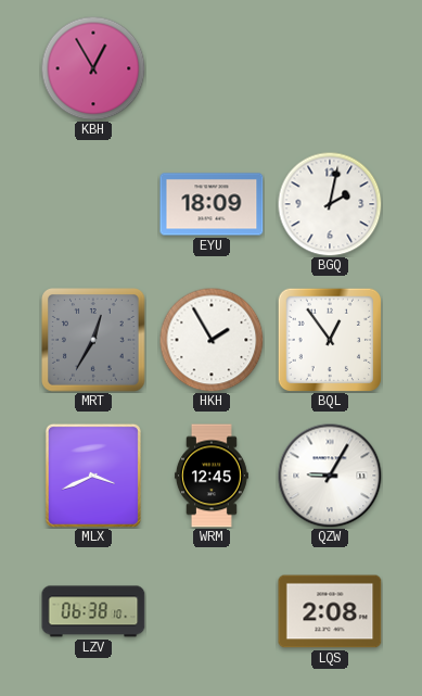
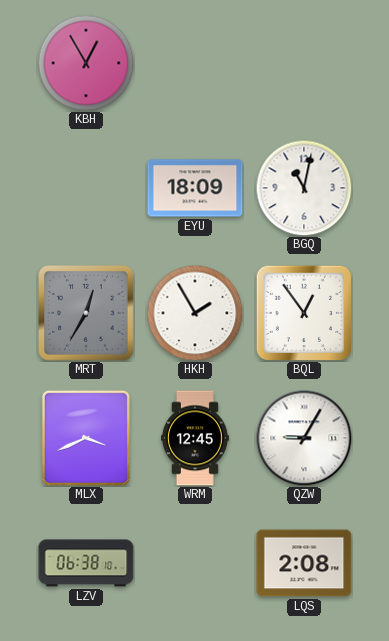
BGQ: 2:02 -> 11:02 (304, 188)
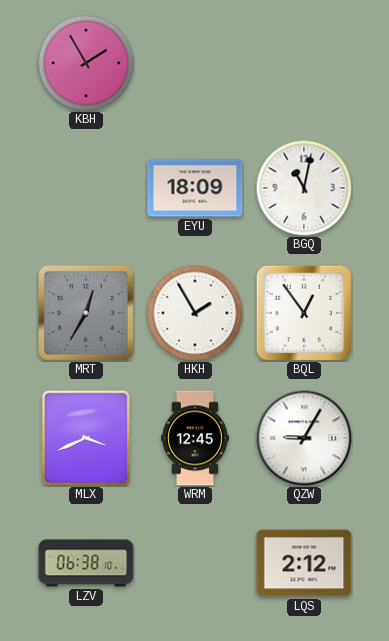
KBH: 12:55 -> 1:55 (86, 63)
LQS: 2:08 -> 2:12 (304, 563)
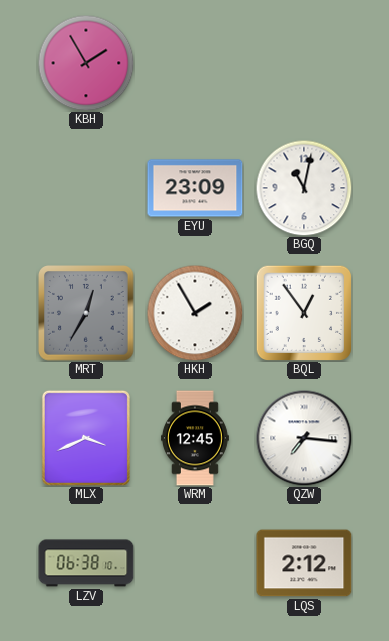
EYU: 18:09 -> 23:09 (195, 188)
QZW: 9:05 -> 7:16 (304, 438)
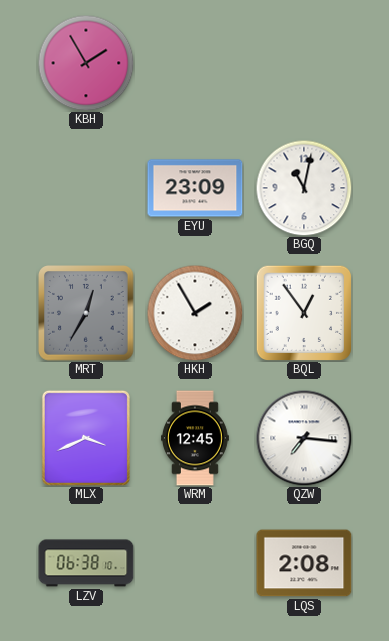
LQS: 2:12 -> 2:08 (304, 563)
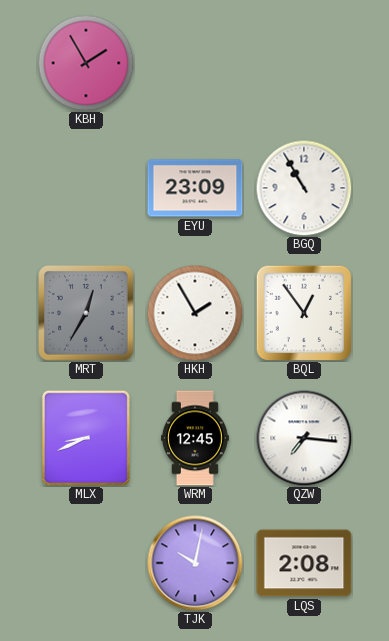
BGQ: 11:02 -> 10:55 (304, 188)
MLX: 3:41 -> 8:41 (86, 438)
LZV: 06:38 -> none (86, 563)
TJK: none -> 10:02 (195, 563)
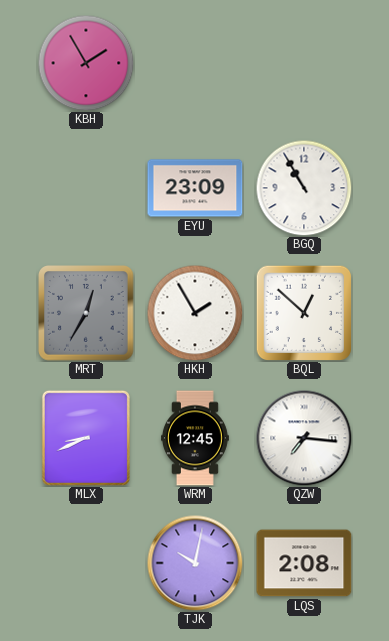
BQL: 12:54 -> 12:52 (304, 313)
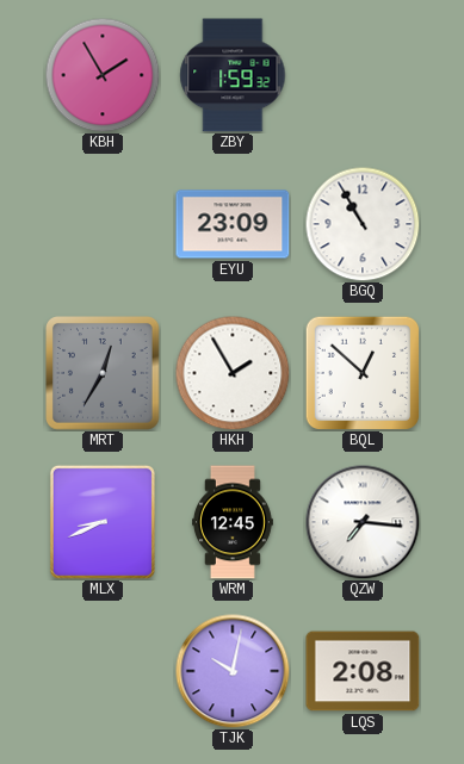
ZBY: none -> 1:59 (233, 75)
